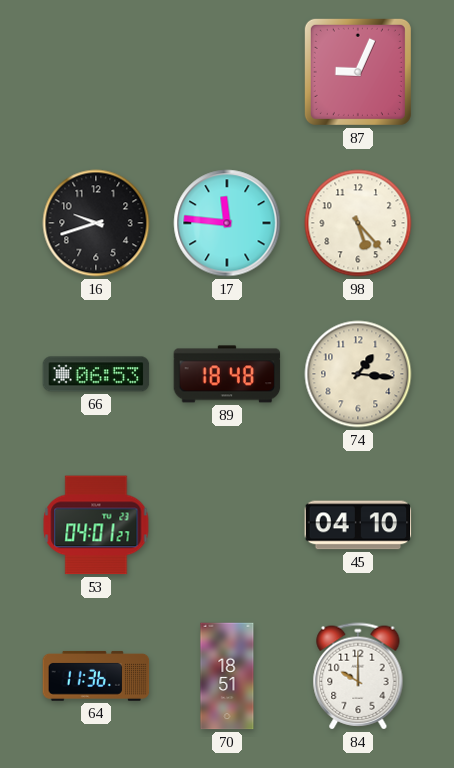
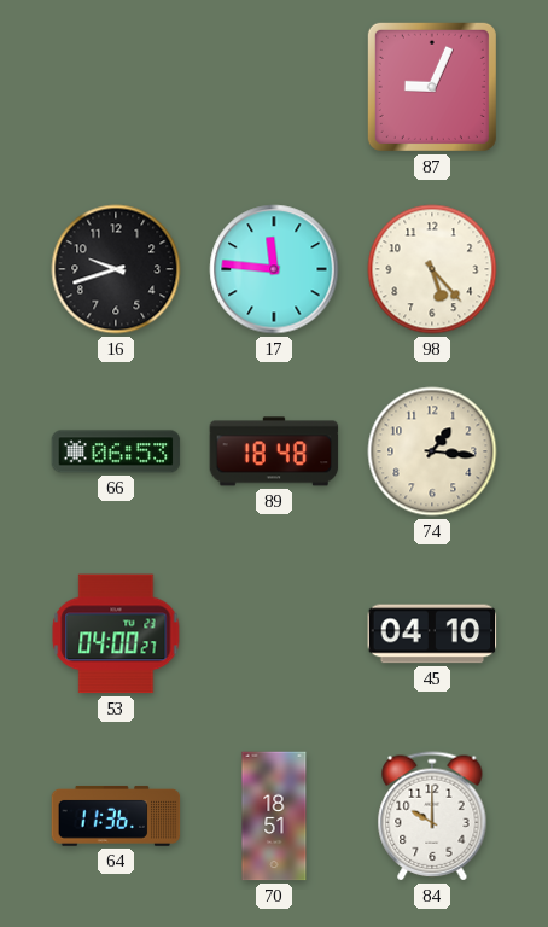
53: 04:01 -> 04:00 (116, 634)
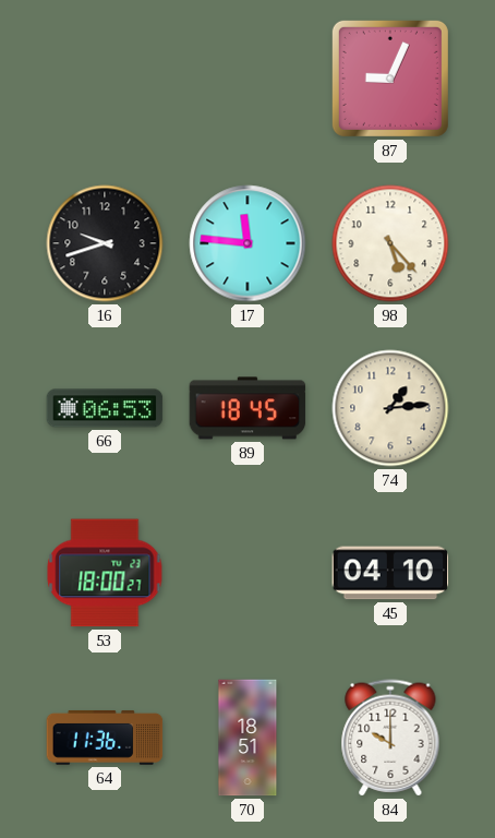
89: 18:48 -> 18:45 (247, 408)
74: 1:16 -> 1:14 (390, 408)
53: 04:00 -> 18:00 (105, 573)
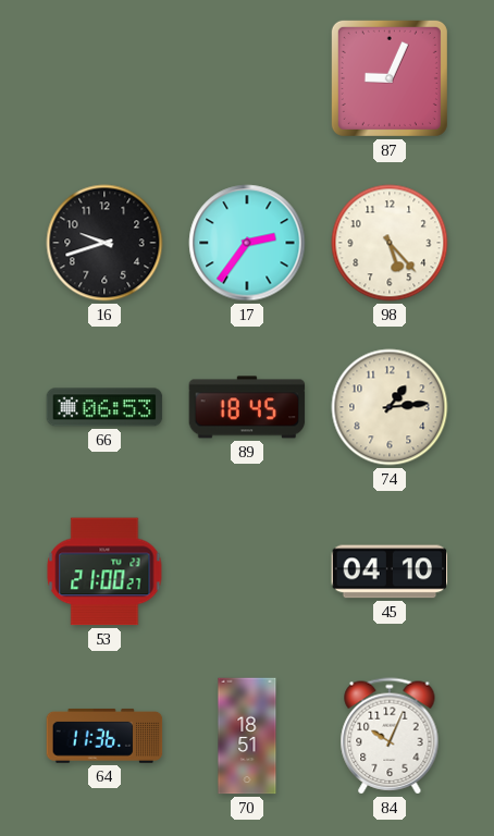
17: 11:46 -> 2:36 (247, 243)
53: 18:00 -> 21:00 (104, 571)
84: 10:00 -> 10:04 (390, 736)
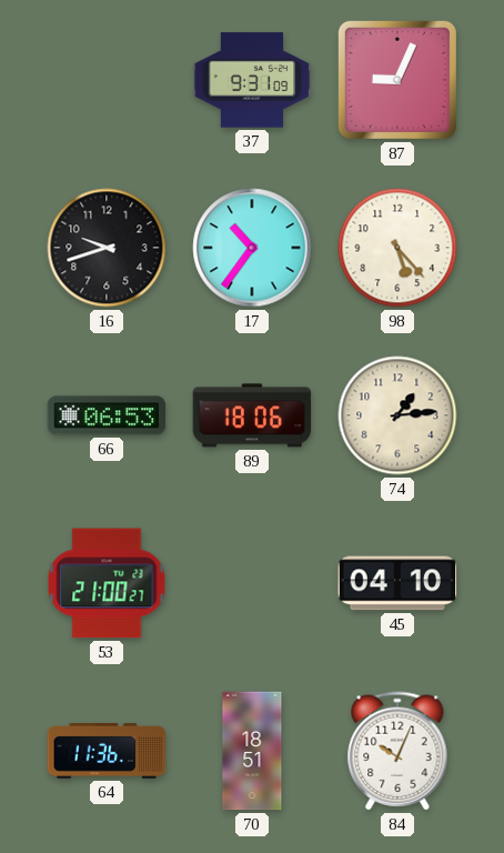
37: none -> 9:31 (252, 80)
17: 2:36 -> 10:36 (252, 248)
89: 18:45 -> 18:06 (252, 415)
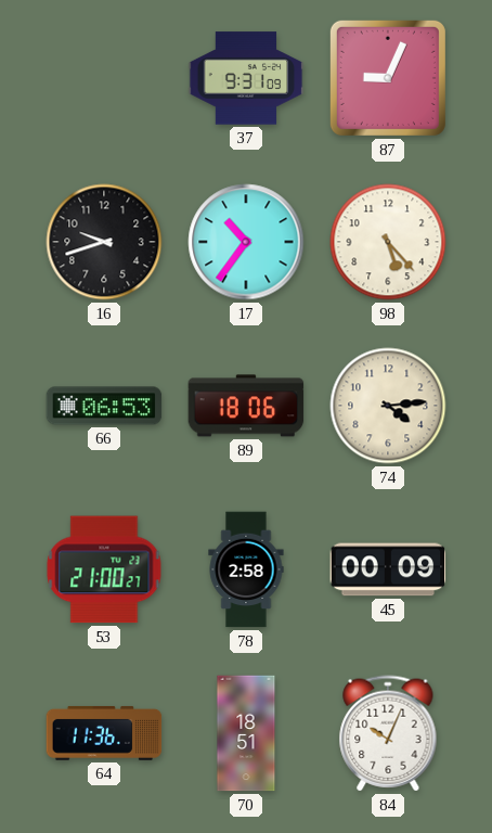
74: 1:14 -> 4:14 (388, 406)
78: none -> 2:58 (246, 569)
45: 04:10 -> 00:09 (388, 569)
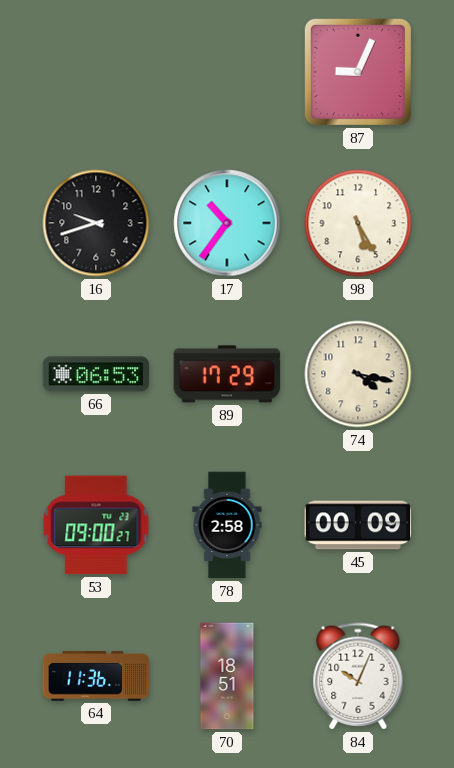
37: 9:31 -> none (246, 78)
98: 5:23 -> 5:25 (358, 223)
89: 18:06 -> 17:29 (227, 374)
74: 4:14 -> 4:17 (358, 374)
53: 21:00 -> 09:00 (96, 525)
